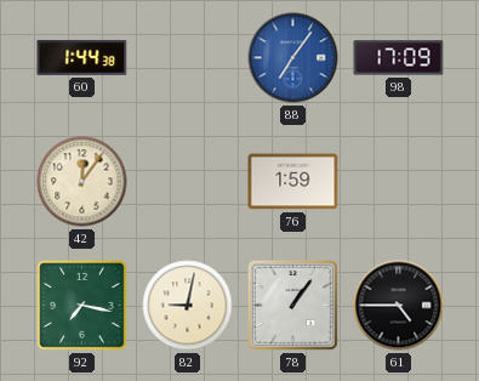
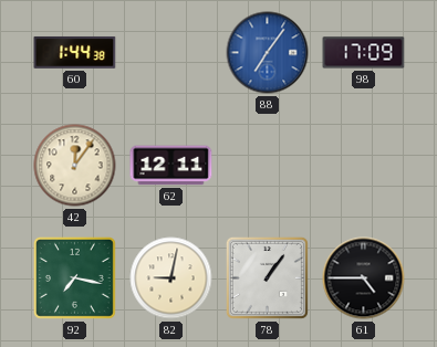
62: none -> 12:11 (171, 166)
76: 1:59 -> none (293, 182)
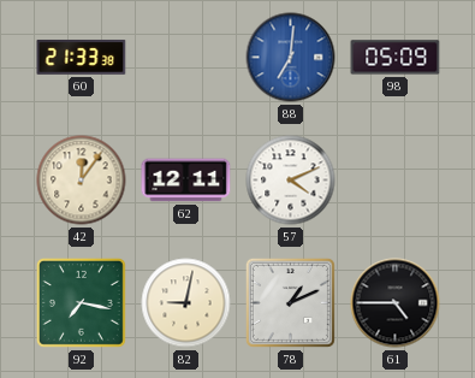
60: 1:44 -> 21:33 (82, 57)
88: 7:06 -> 7:01 (291, 58)
98: 17:09 -> 05:09 (396, 58)
57: none -> 4:11 (291, 181)
78: 1:06 -> 1:11 (290, 302)
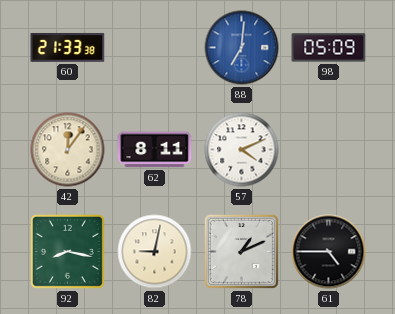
62: 12:11 -> 8:11 (155, 150)
92: 7:17 -> 8:17 (67, 251)
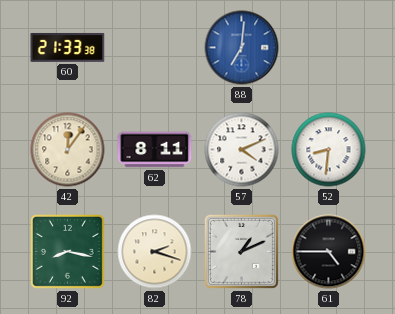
98: 05:09 -> none (329, 48)
52: none -> 8:31 (329, 150)
82: 9:02 -> 2:18 (155, 252)
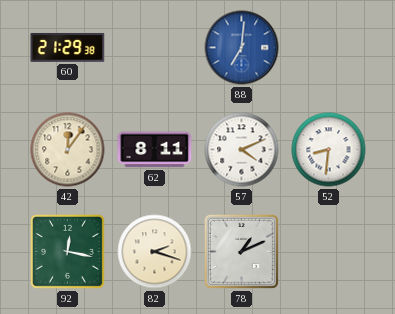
60: 21:33 -> 21:29 (68, 47)
92: 8:17 -> 12:17 (67, 251)
61: 4:45 -> none (329, 252)
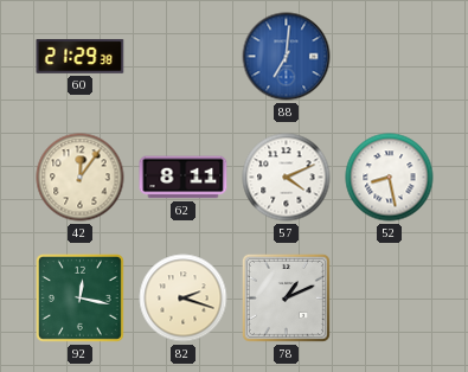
52: 8:31 -> 8:28 (390, 178)
